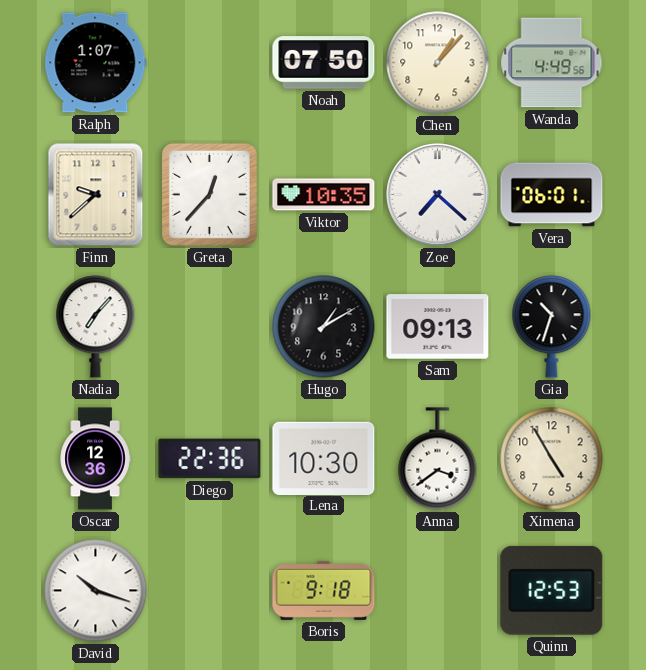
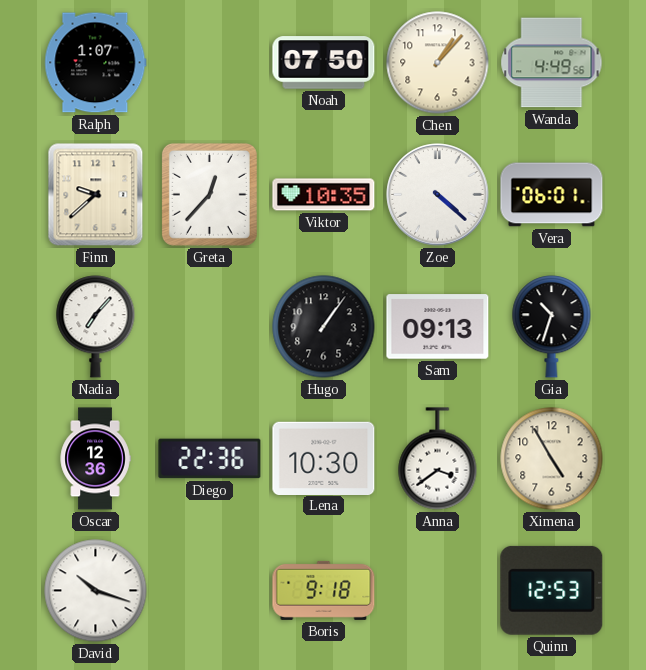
Zoe: 7:22 -> 4:22 (438, 195)
Hugo: 1:10 -> 1:06 (324, 327)
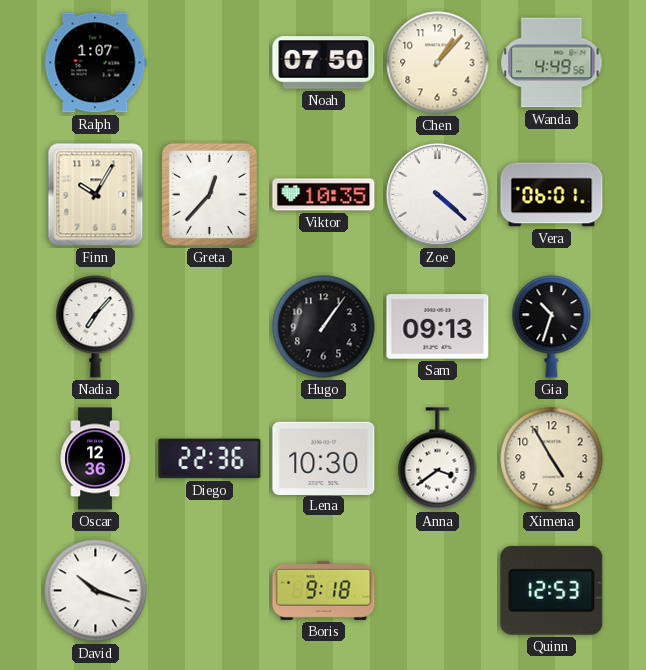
Finn: 9:38 -> 10:05 (96, 195)
